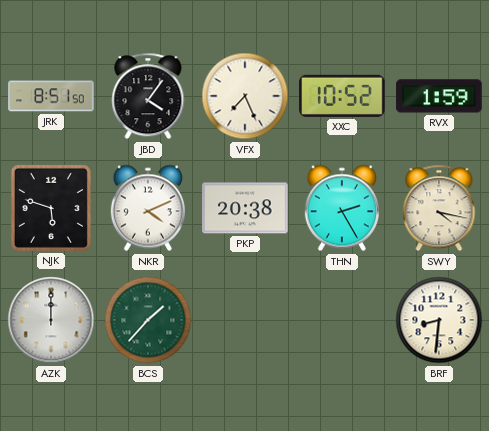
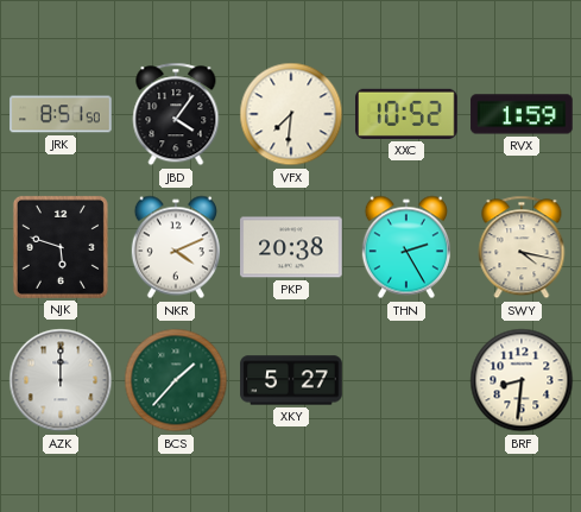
VFX: 7:26 -> 7:31 (291, 114)
XKY: none -> 5:27 (291, 380)
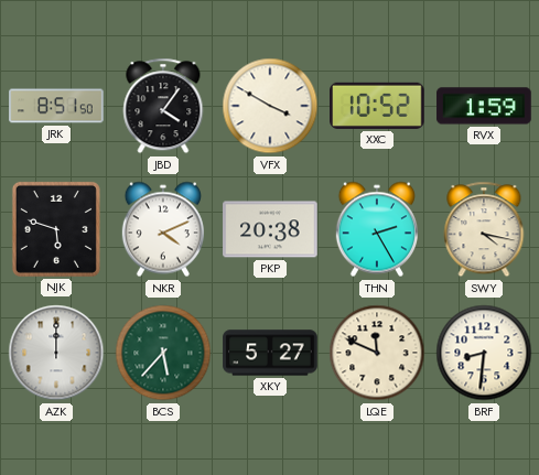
VFX: 7:31 -> 3:50 (270, 106)
BCS: 1:37 -> 5:37 (163, 353)
LQE: none -> 11:49 (377, 353)
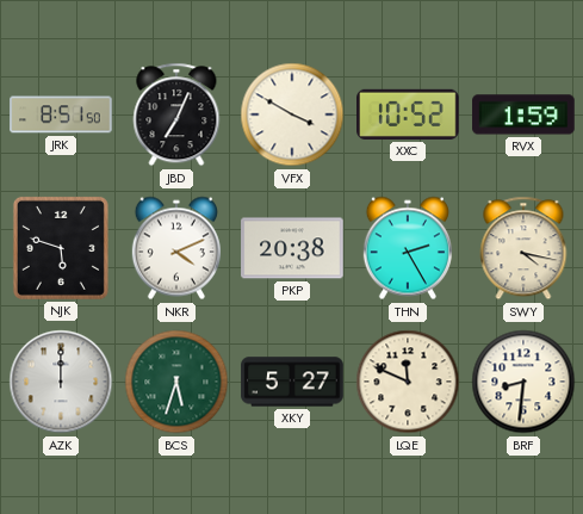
JBD: 4:06 -> 7:04 (176, 114)
BCS: 5:37 -> 5:33 (176, 382)
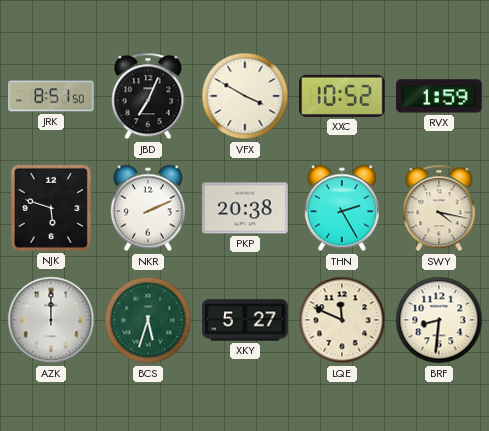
NKR: 4:11 -> 2:11 (148, 208)
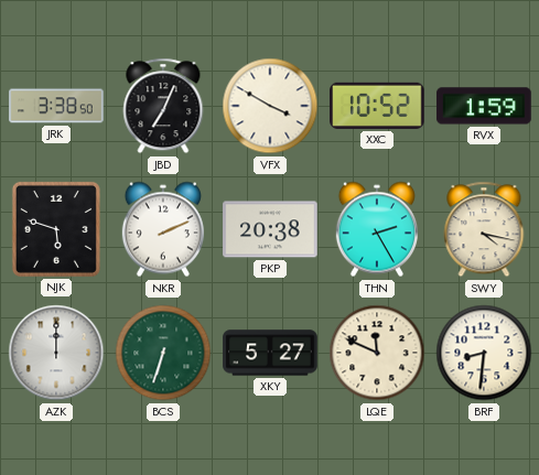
JRK: 8:51 -> 3:38 (56, 106)
BCS: 5:33 -> 6:33 (163, 353)
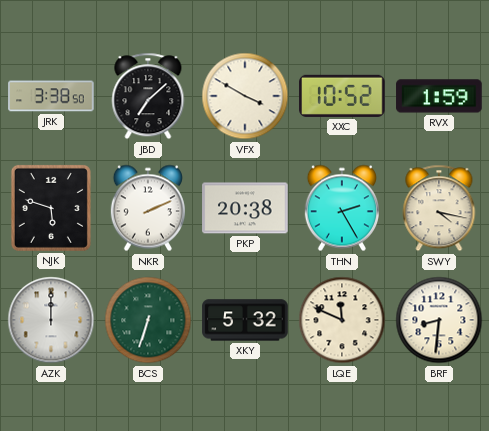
JBD: 7:04 -> 7:08 (148, 96)
XKY: 5:27 -> 5:32 (245, 320)
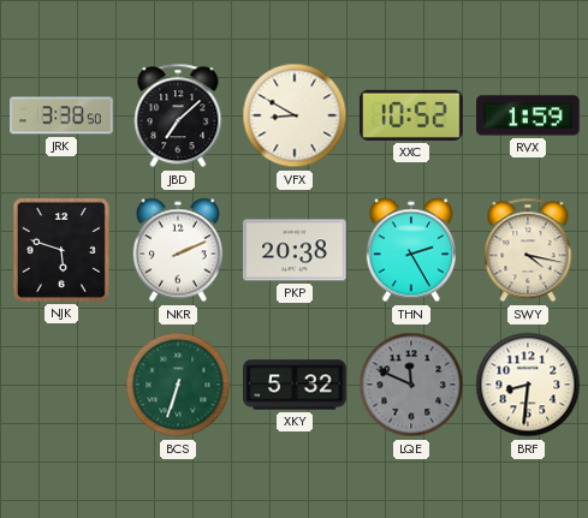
VFX: 3:50 -> 8:50 (295, 115)
AZK: 12:00 -> none (51, 320)
LQE dial: cream -> grey (411, 385)
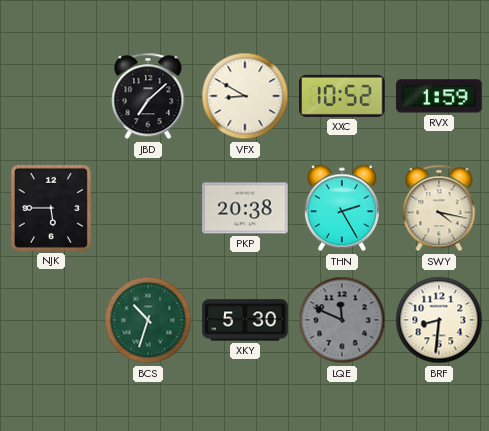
JRK: 3:38 -> none (61, 115)
NJK: 5:48 -> 5:45 (51, 208)
NKR: 2:11 -> none (178, 250)
BCS: 6:33 -> 10:33 (148, 320)
XKY: 5:32 -> 5:30 (245, 320)
